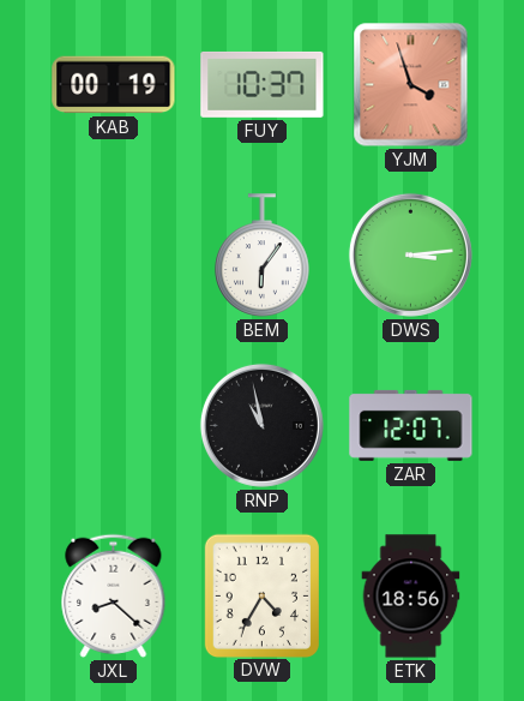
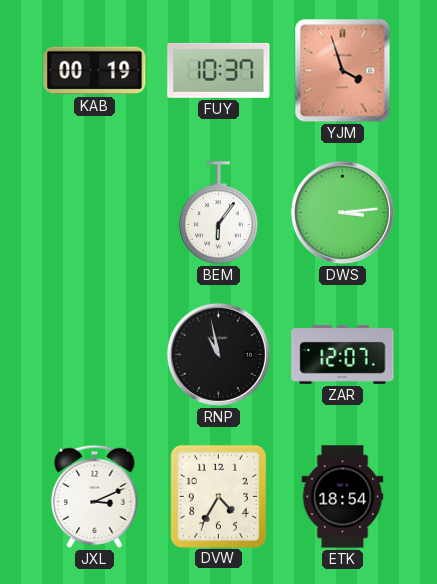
JXL: 8:22 -> 3:11 (95, 496)
ETK: 18:56 -> 18:54 (343, 497)
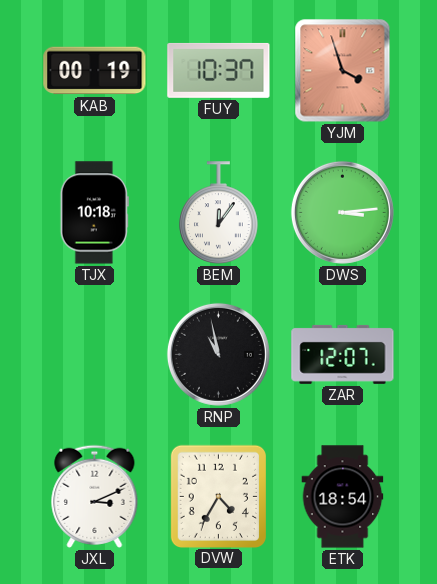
TJX: none -> 10:18 (94, 213)
BEM: 6:06 -> 12:06 (219, 213)
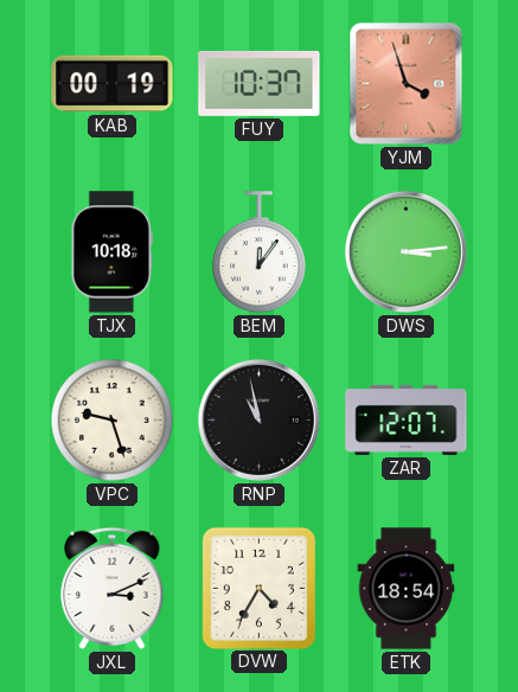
VPC: none -> 9:27 (113, 421)
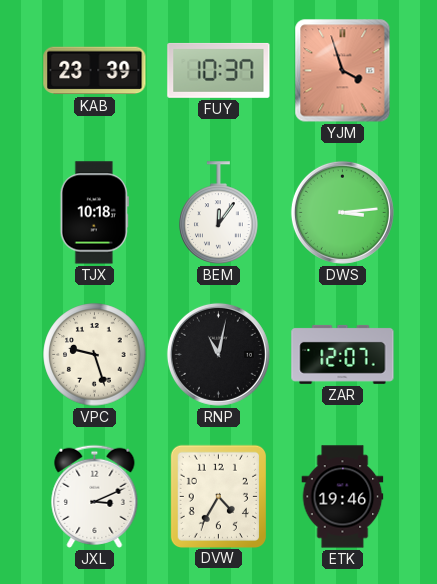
KAB: 00:19 -> 23:39 (95, 71)
RNP: 10:58 -> 11:02 (218, 354)
ETK: 18:54 -> 19:46 (343, 497)
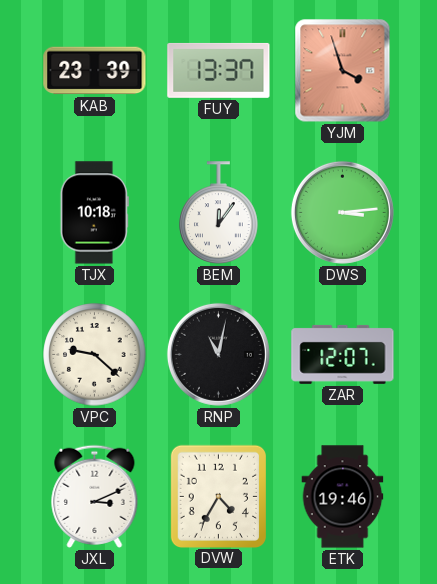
FUY: 10:37 -> 13:37 (219, 70)
VPC: 9:27 -> 9:22 (95, 355)
